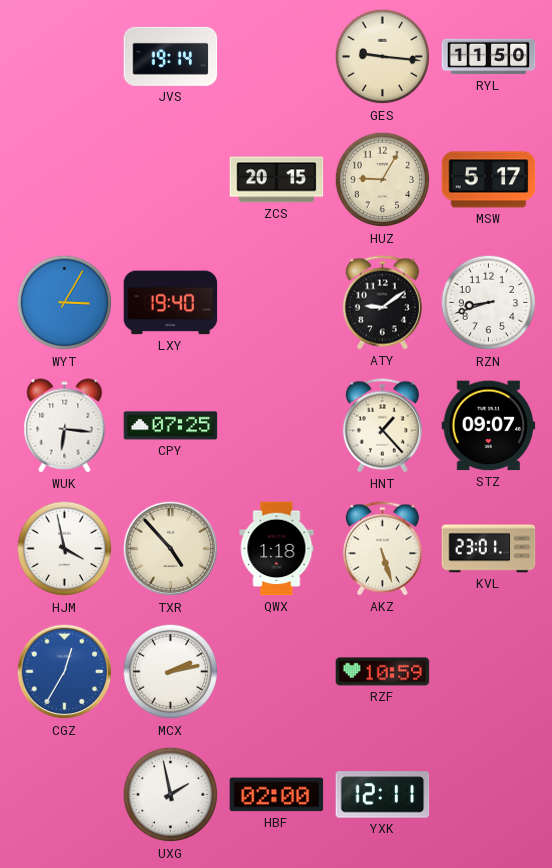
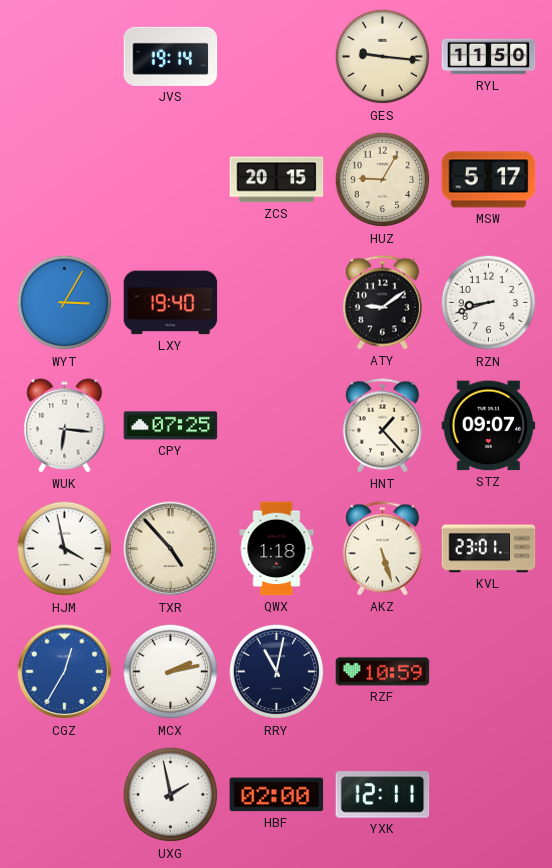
RRY: none -> 11:02 (277, 672)
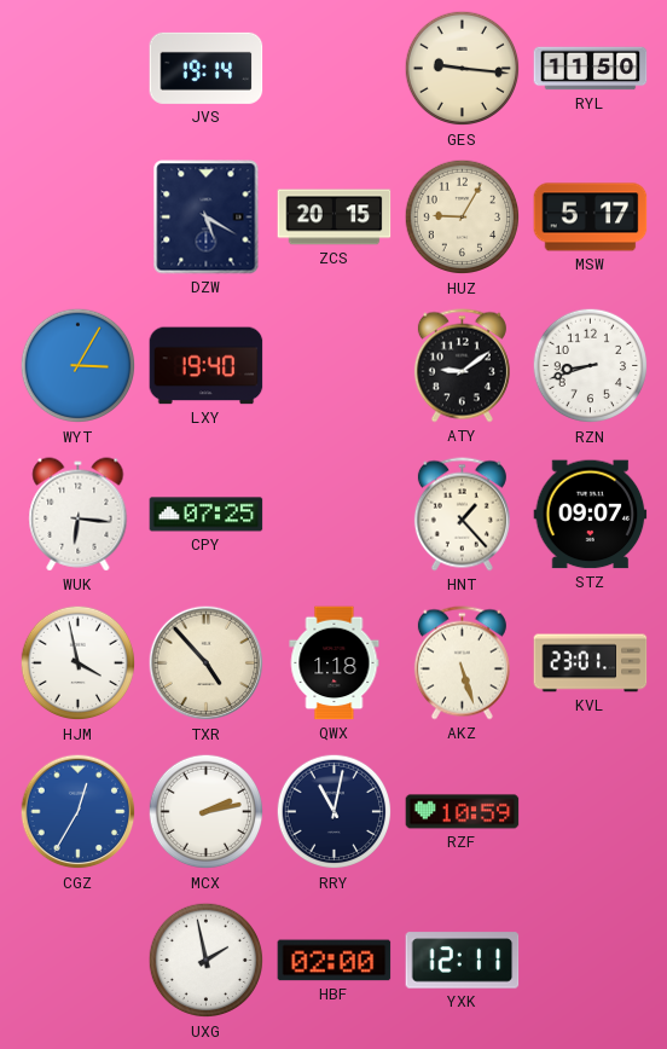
DZW: none -> 5:20 (207, 218)
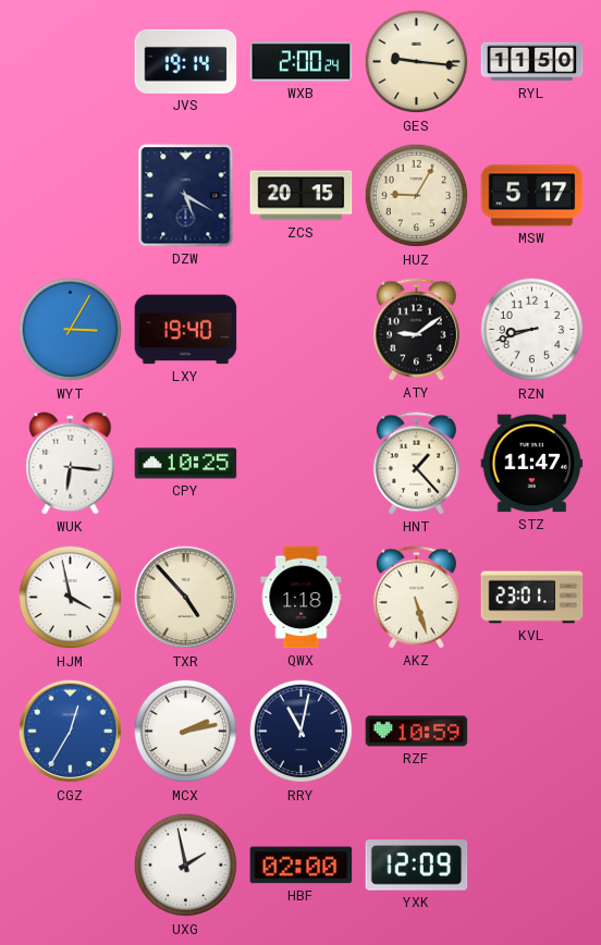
WXB: none -> 2:00 (302, 62)
CPY: 07:25 -> 10:25 (186, 464)
STZ: 09:07 -> 11:47 (532, 464)
YXK: 12:11 -> 12:09 (417, 866)
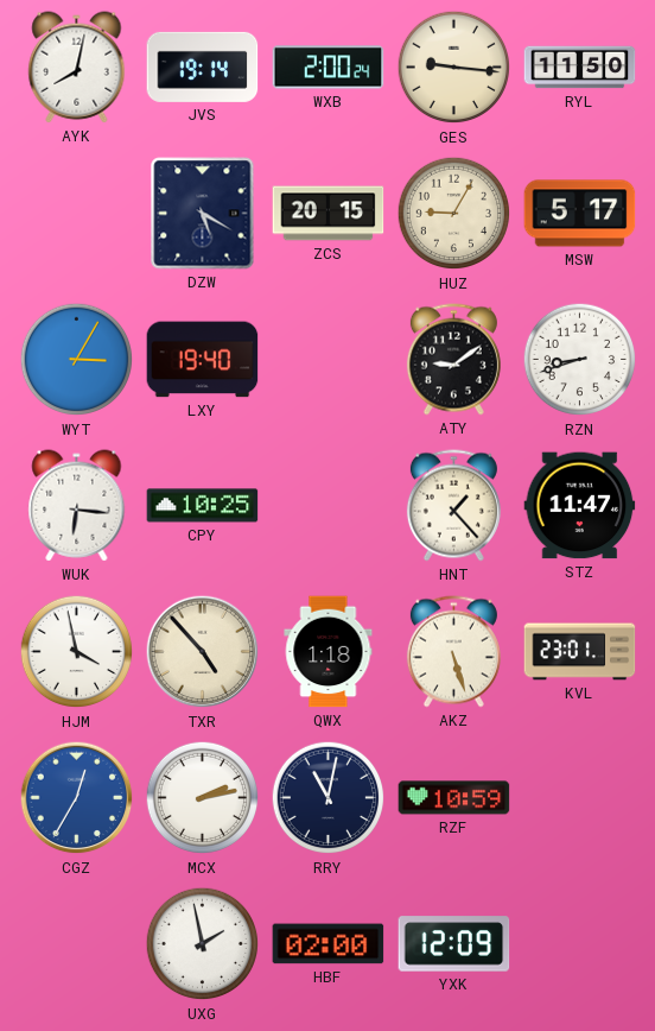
AYK: none -> 8:02 (77, 68)
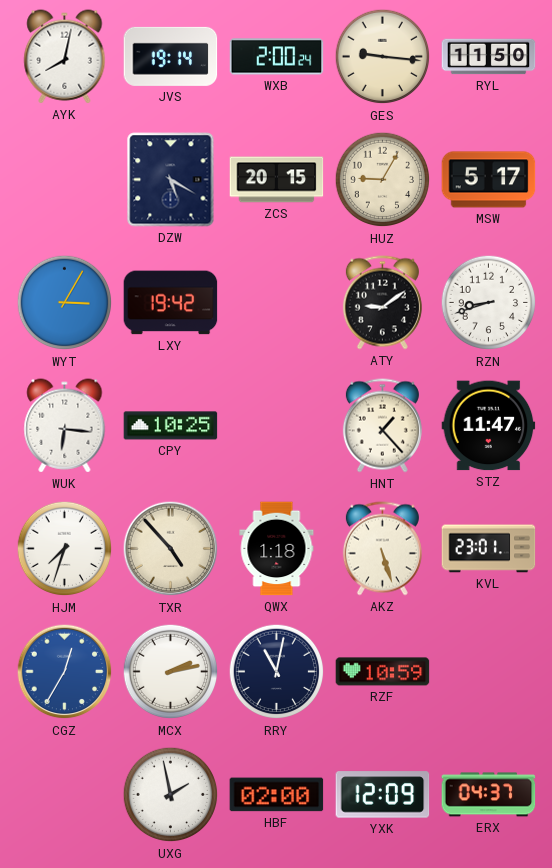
LXY: 19:40 -> 19:42 (171, 303)
HJM: 3:58 -> 7:33 (65, 549)
ERX: none -> 04:37 (489, 795)
